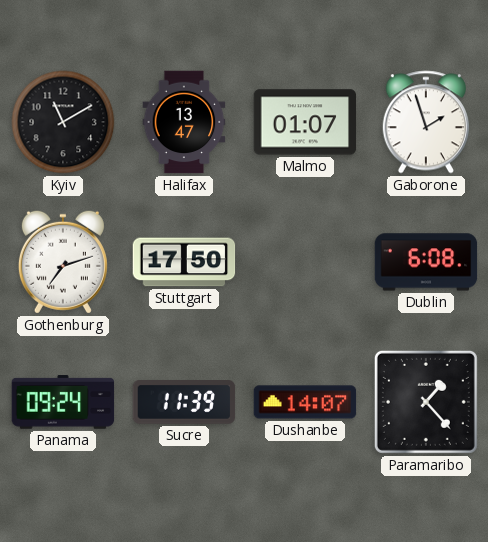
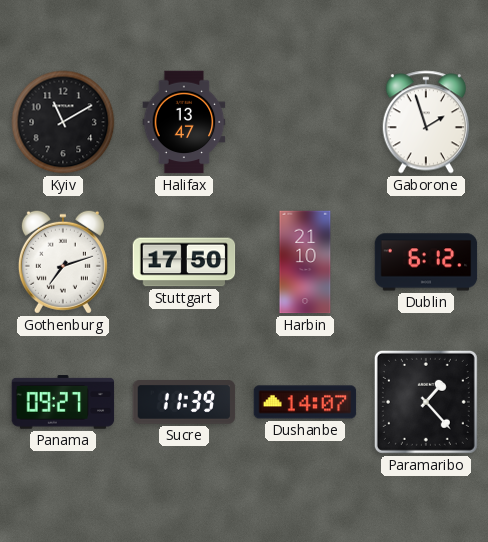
Malmo: 01:07 -> none (305, 122)
Harbin: none -> 21:10 (305, 262)
Dublin: 6:08 -> 6:12 (426, 262)
Panama: 09:24 -> 09:27 (63, 402)
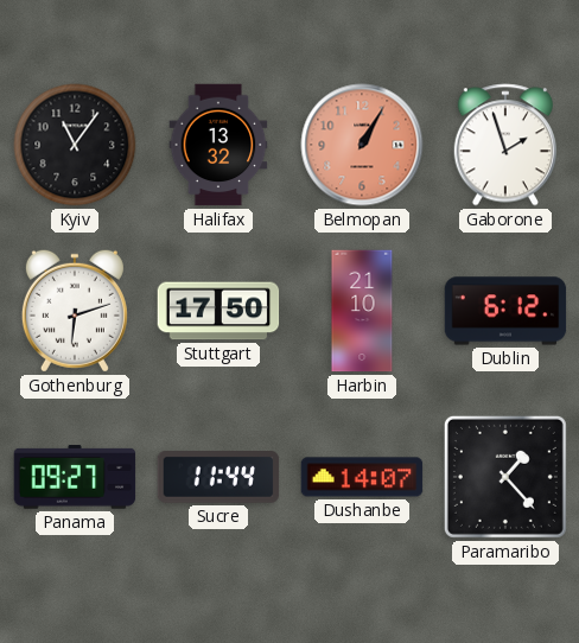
Kyiv: 11:10 -> 11:06 (75, 145)
Halifax: 13:47 -> 13:32 (218, 145)
Belmopan: none -> 1:05 (362, 145)
Gothenburg: 7:12 -> 6:12 (75, 311)
Sucre: 11:39 -> 11:44 (218, 478)
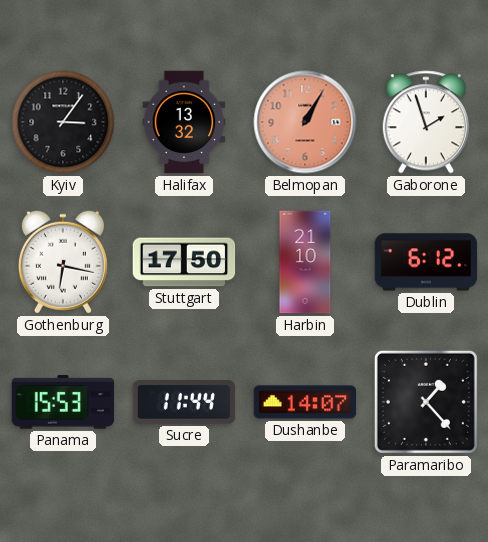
Kyiv: 11:06 -> 3:06 (63, 122)
Gothenburg: 6:12 -> 6:17 (63, 262)
Panama: 09:27 -> 15:53 (63, 402)
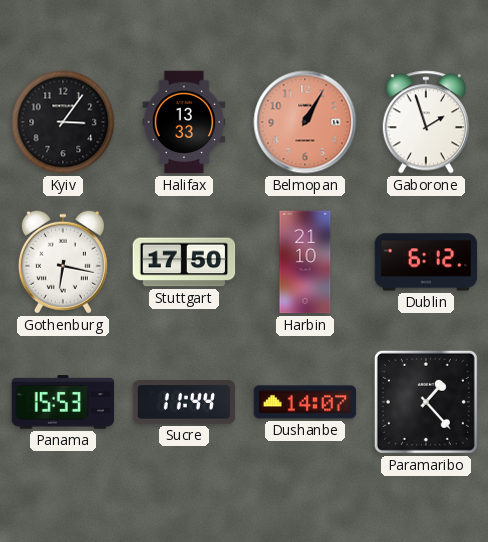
Halifax: 13:32 -> 13:33 (184, 122)
